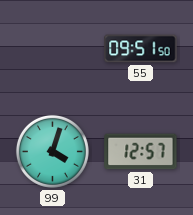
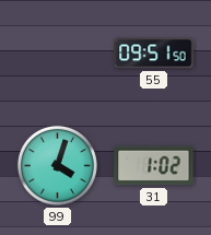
31: 12:57 -> 1:02 (154, 166)
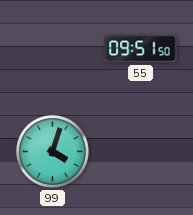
31: 1:02 -> none (154, 166)
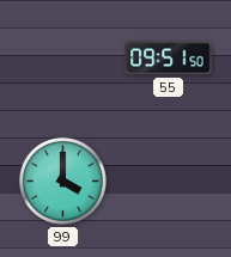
99: 4:03 -> 4:00 (62, 180)
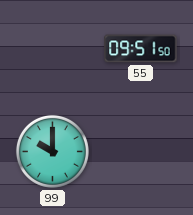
99: 4:00 -> 10:00 (52, 151)
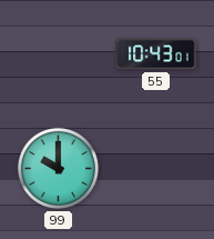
55: 09:51 -> 10:43 (156, 54)
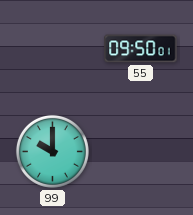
55: 10:43 -> 09:50 (141, 49)
